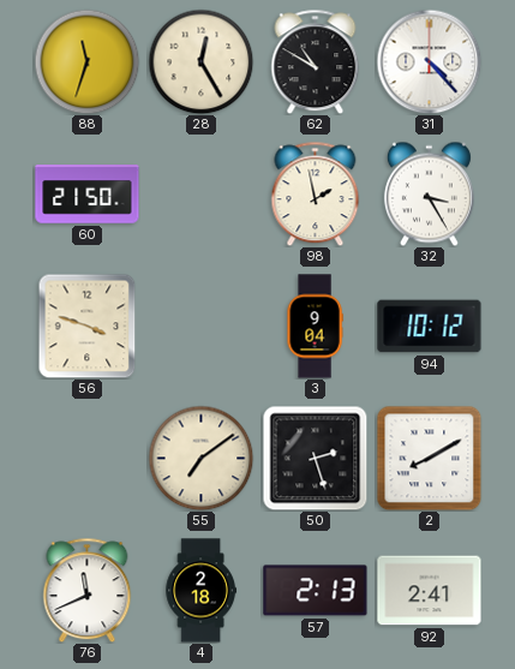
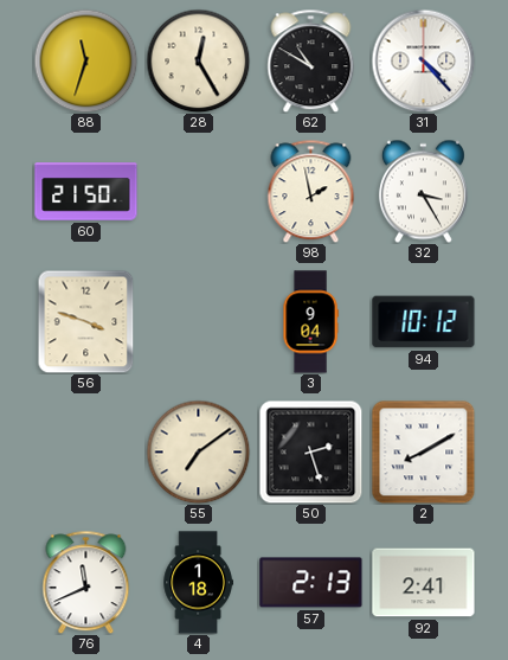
4: 2:18 -> 1:18 (198, 583)
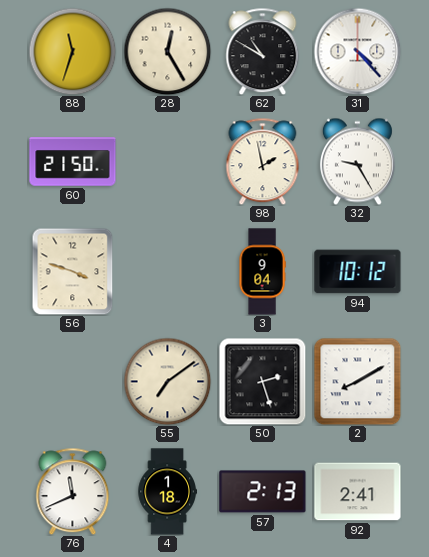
32: 3:25 -> 9:25 (357, 161)
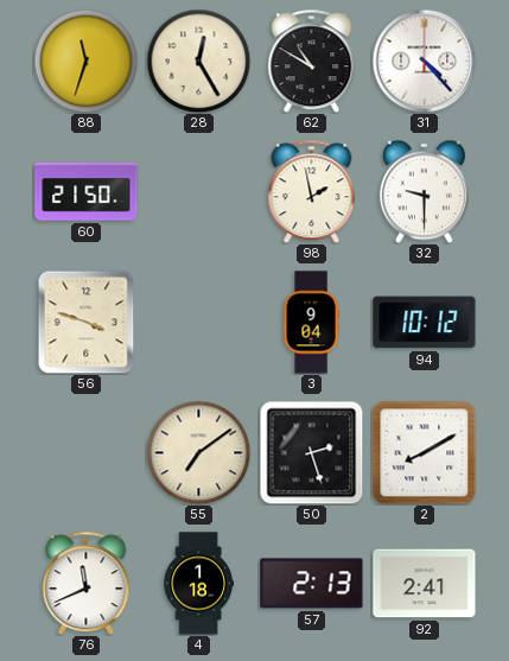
32: 9:25 -> 9:30 (424, 191)
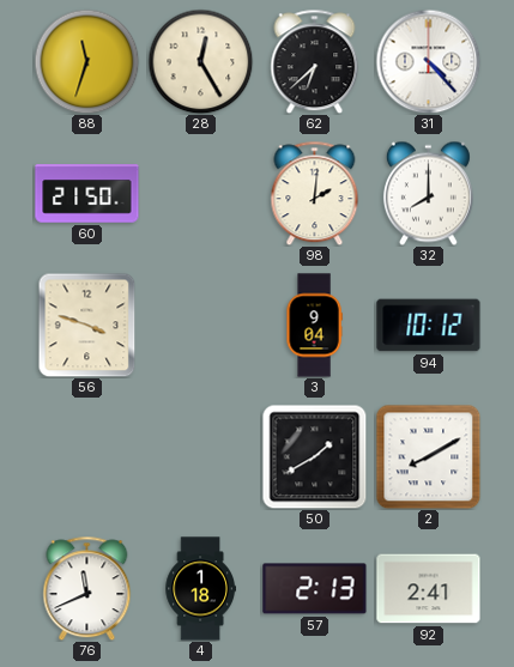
62: 10:50 -> 6:38 (315, 61)
98: 1:58 -> 2:01 (315, 193)
32: 9:30 -> 8:00 (428, 193)
55: 7:09 -> none (198, 452)
50: 2:27 -> 1:40 (314, 456)
